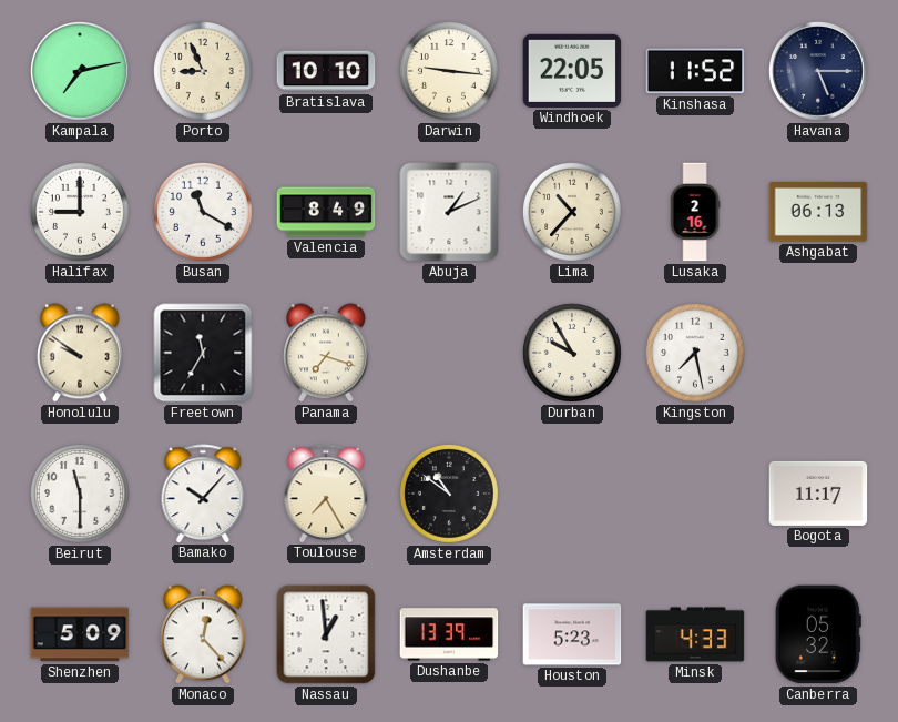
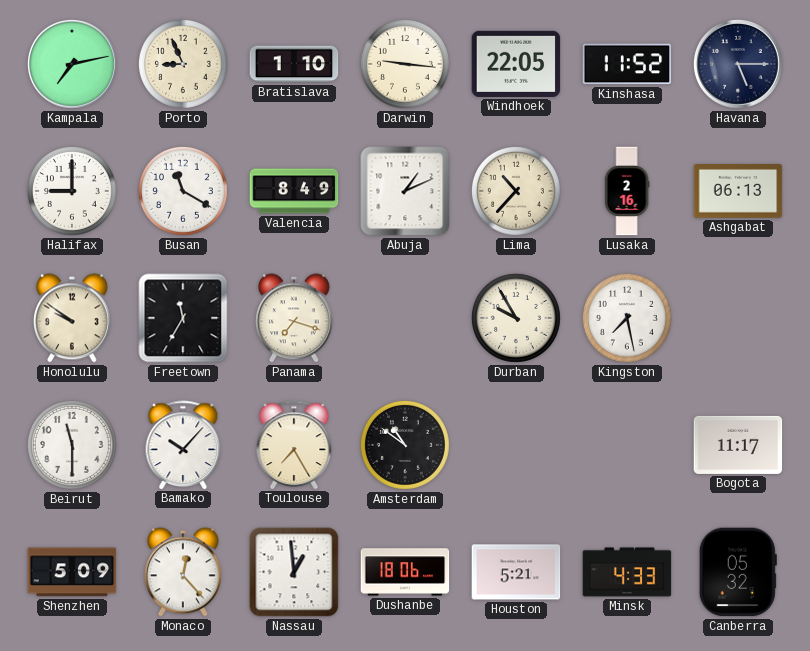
Bratislava: 10:10 -> 1:10 (294, 64)
Dushanbe: 13:39 -> 18:06 (405, 572)
Houston: 5:23 -> 5:21 (516, 572)
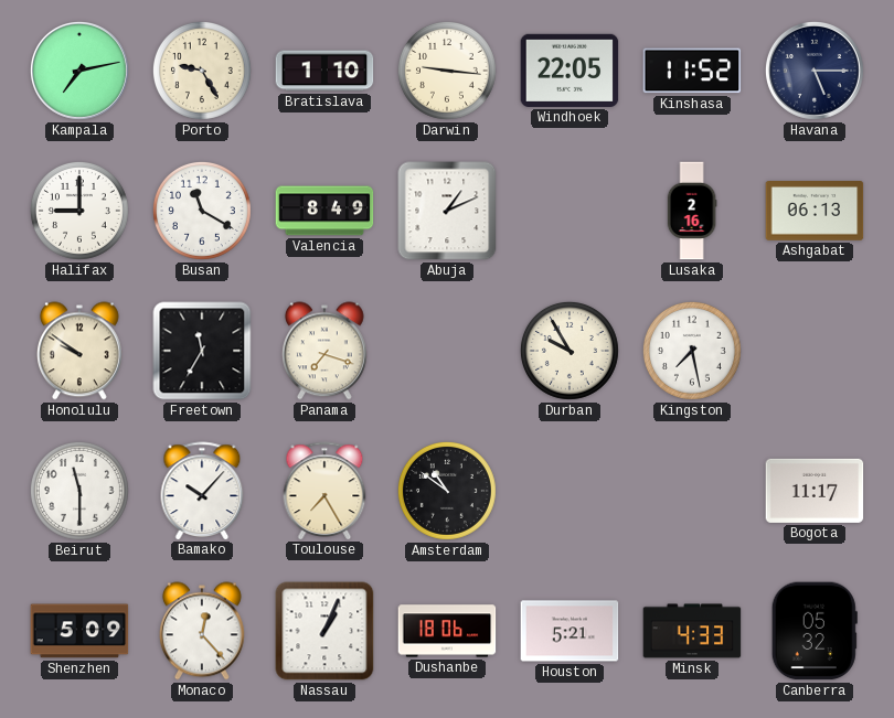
Porto: 8:56 -> 9:25 (202, 71)
Lima: 10:37 -> none (516, 191)
Nassau: 12:59 -> 1:04 (324, 631)
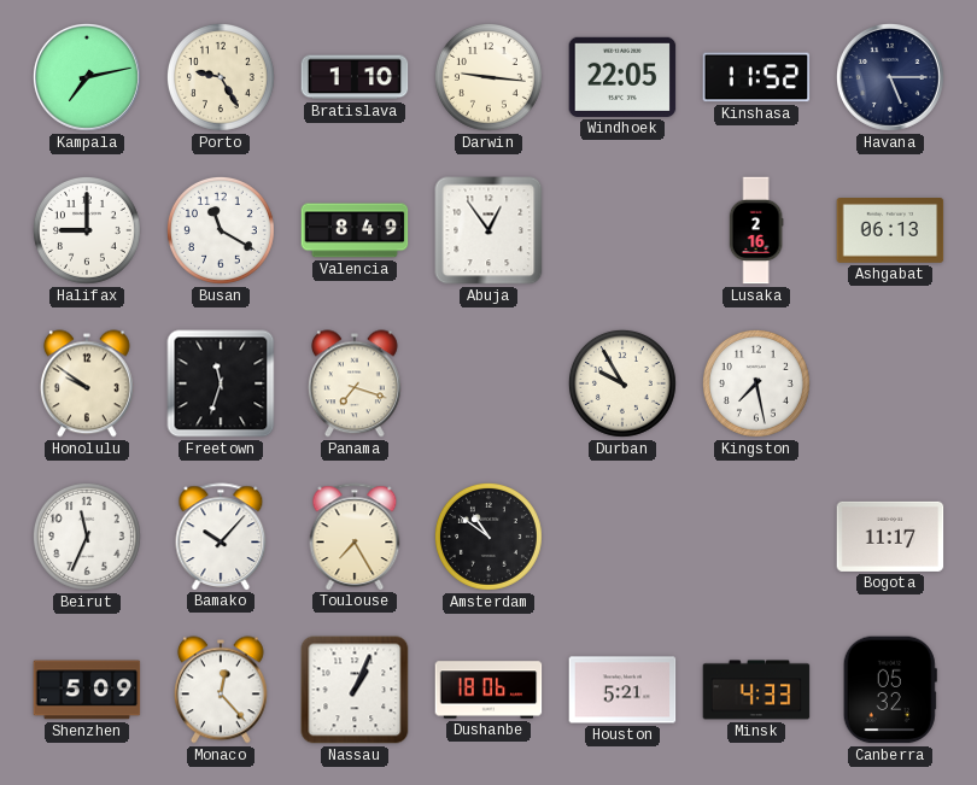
Abuja: 1:11 -> 12:54 (488, 230)
Freetown: 11:35 -> 11:33 (221, 383)
Beirut: 11:30 -> 11:34 (87, 537)
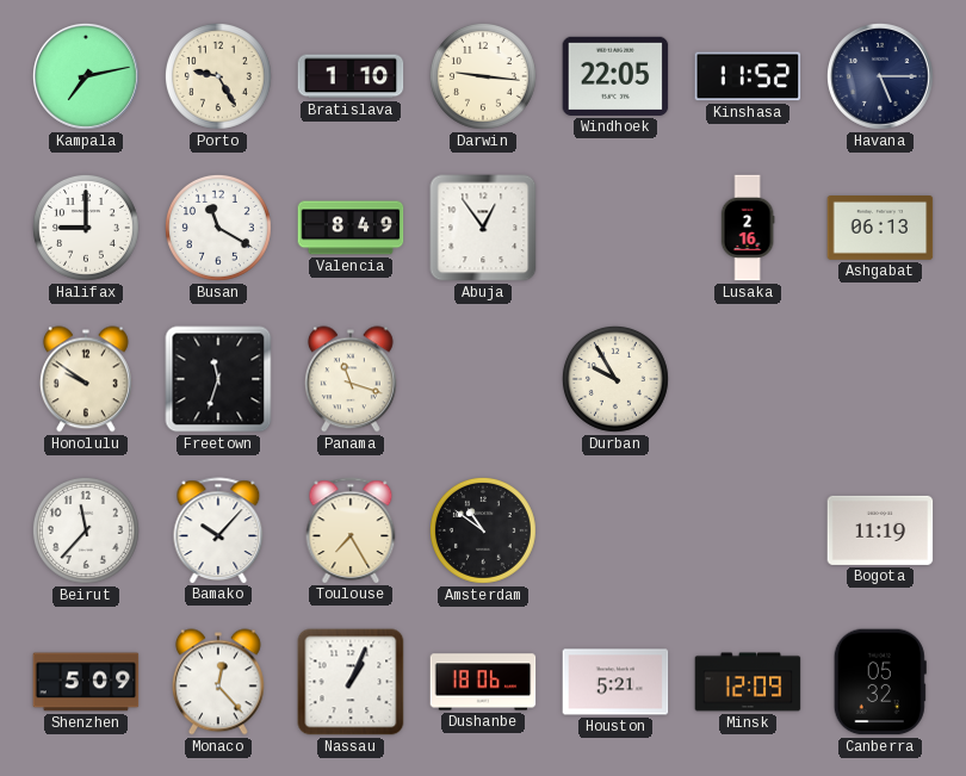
Panama: 7:18 -> 11:18 (351, 379)
Kingston: 7:28 -> none (756, 383)
Beirut: 11:34 -> 11:37 (86, 530)
Bogota: 11:17 -> 11:19 (880, 530)
Minsk: 4:33 -> 12:09 (748, 682)
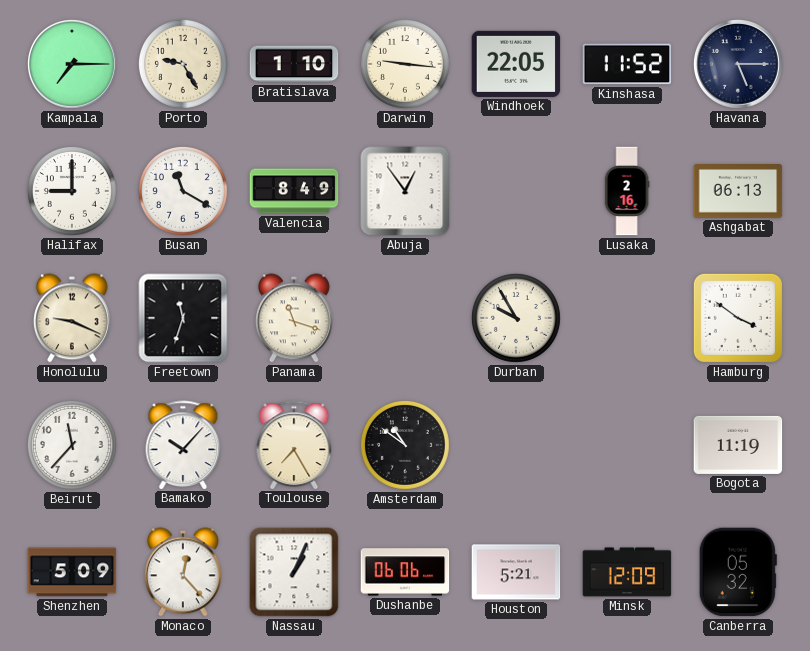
Kampala: 7:13 -> 7:15 (72, 64)
Honolulu: 9:51 -> 9:19 (72, 318)
Hamburg: none -> 3:51 (738, 318)
Dushanbe: 18:06 -> 06:06 (405, 572)
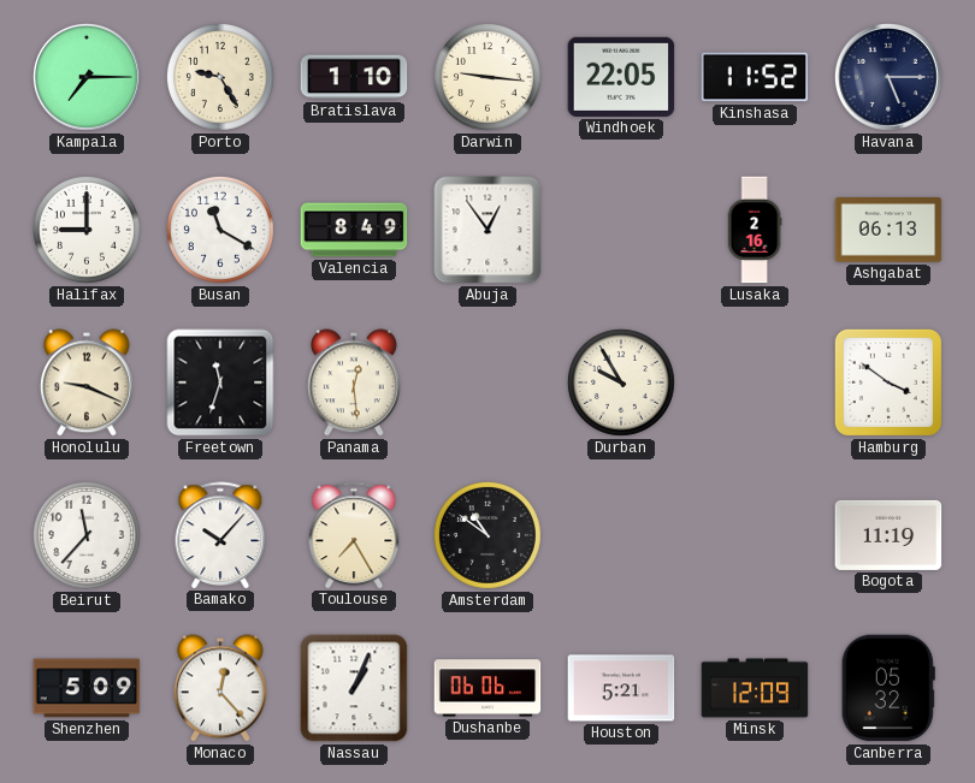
Panama: 11:18 -> 12:29 (354, 382)
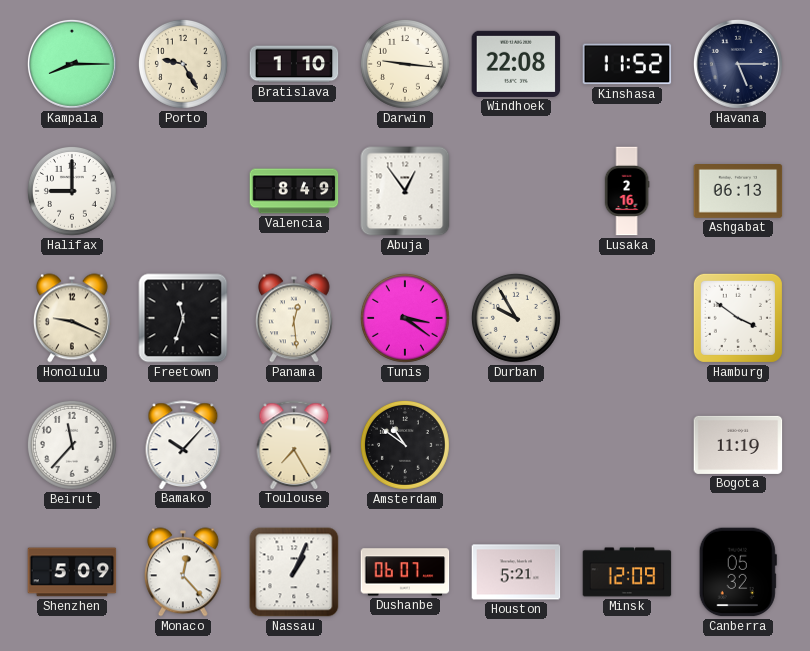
Kampala: 7:15 -> 8:15 (72, 64)
Windhoek: 22:05 -> 22:08 (516, 64)
Busan: 11:20 -> none (220, 230)
Tunis: none -> 3:21 (405, 318)
Dushanbe: 06:06 -> 06:07 (405, 572)
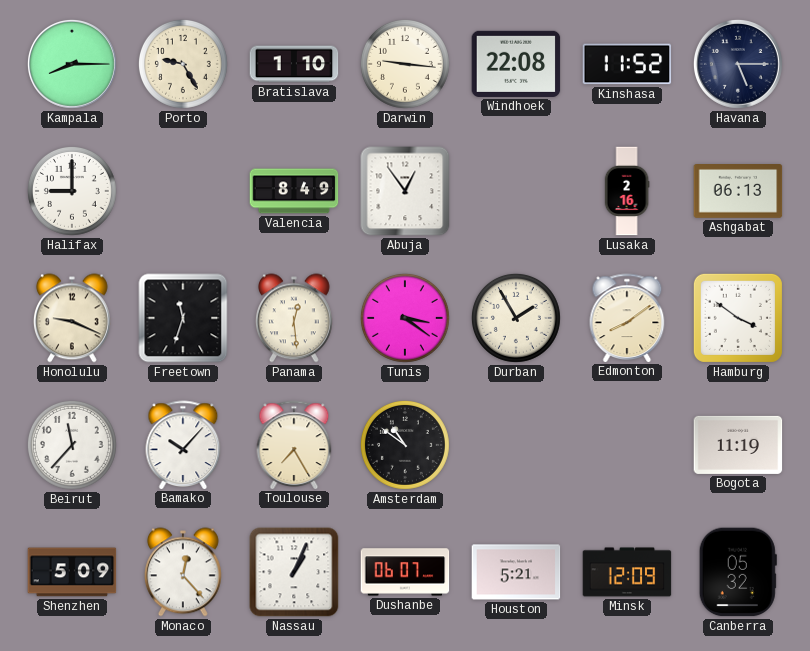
Durban: 9:55 -> 1:55 (516, 318)
Edmonton: none -> 8:09 (627, 318)
